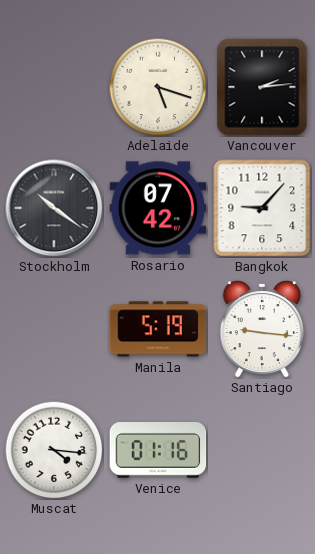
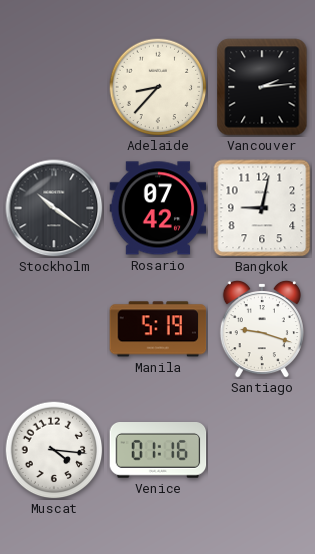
Adelaide: 5:18 -> 8:37 (158, 87)
Bangkok: 9:07 -> 9:02 (262, 208)
Santiago: 9:16 -> 9:18 (262, 329)
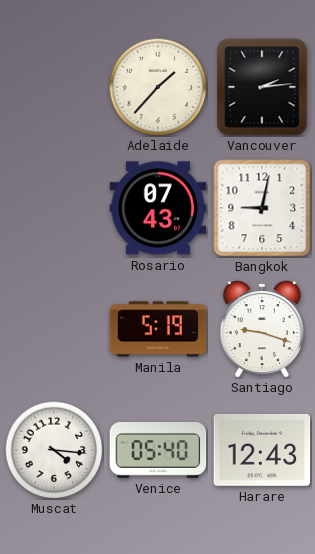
Adelaide: 8:37 -> 1:37 (158, 87)
Stockholm: 10:21 -> none (54, 208)
Rosario: 07:42 -> 07:43 (158, 208)
Venice: 01:16 -> 05:40 (158, 451)
Harare: none -> 12:43 (262, 450)
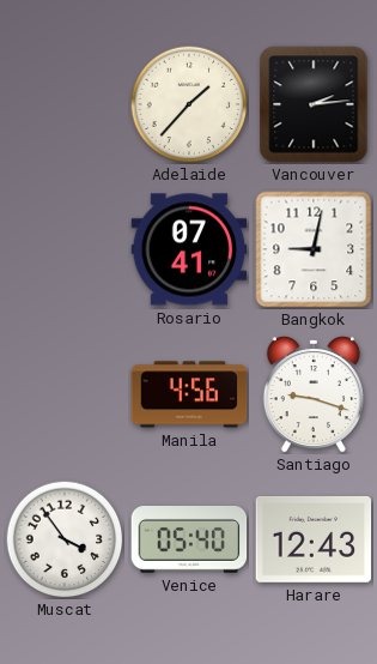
Rosario: 07:43 -> 07:41 (189, 249)
Manila: 5:19 -> 4:56 (189, 394)
Muscat: 4:16 -> 3:54 (65, 539)
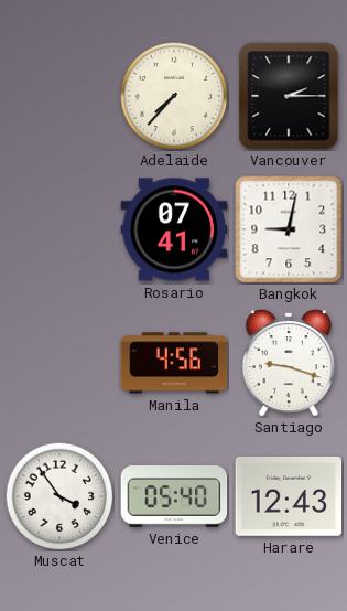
Adelaide: 1:37 -> 7:37 (174, 96)
Vancouver: 2:14 -> 2:15 (289, 96)
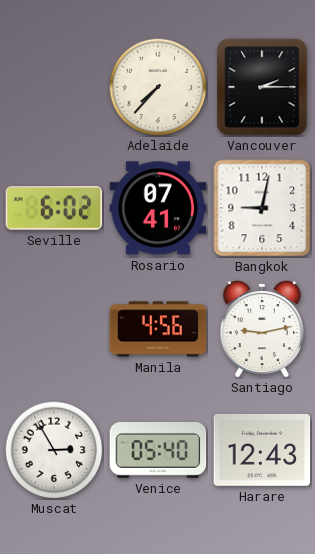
Seville: none -> 6:02 (54, 209)
Santiago: 9:18 -> 9:13 (262, 329)
Muscat: 3:54 -> 2:55 (54, 450)
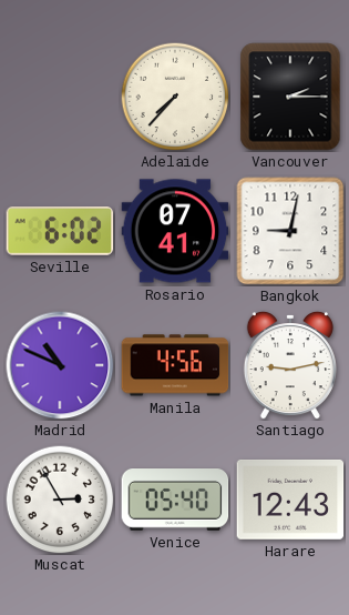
Madrid: none -> 10:49 (60, 365)
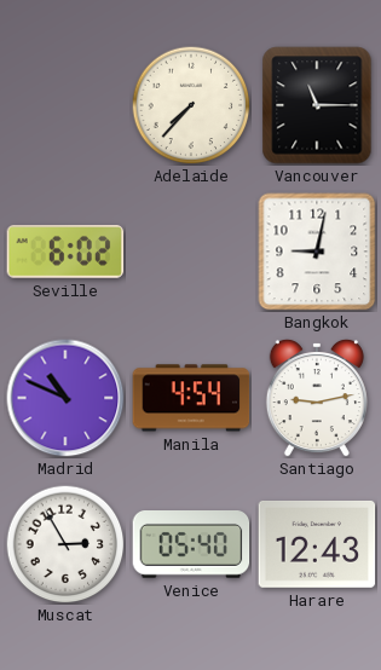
Vancouver: 2:15 -> 11:15 (317, 105)
Rosario: 07:41 -> none (175, 231)
Manila: 4:56 -> 4:54 (191, 398)
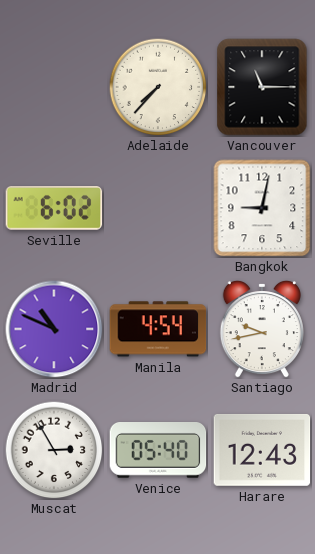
Santiago: 9:13 -> 9:43 (262, 329)
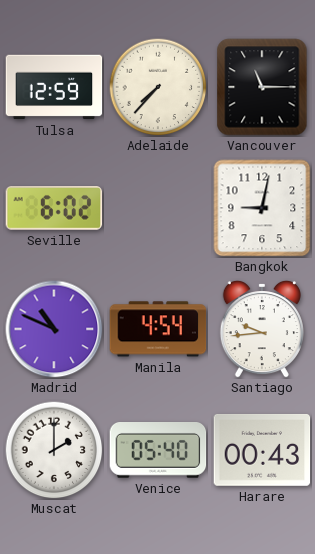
Tulsa: none -> 12:59 (54, 87)
Santiago: 9:43 -> 9:44 (262, 329)
Muscat: 2:55 -> 2:00 (54, 450)
Harare: 12:43 -> 00:43 (262, 450)
